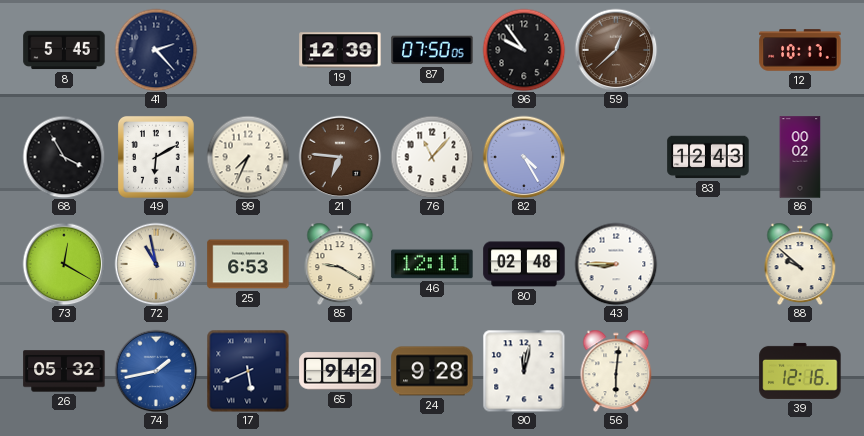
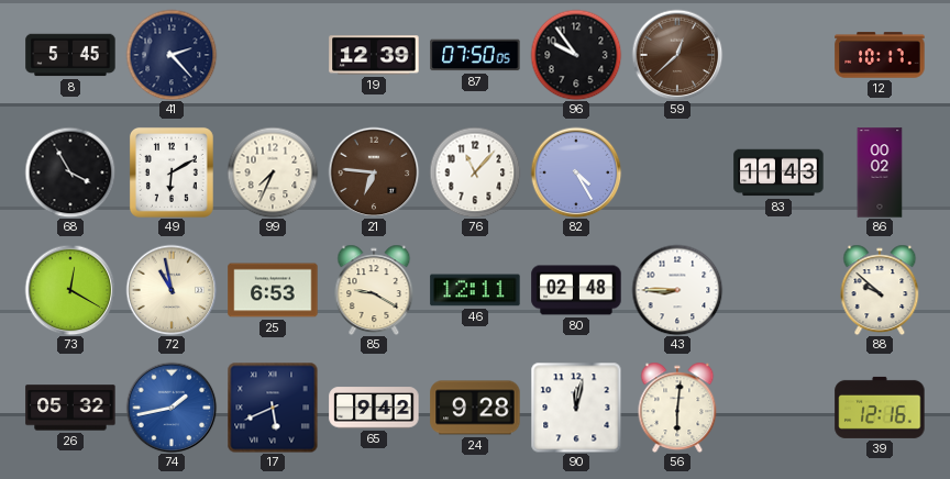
83: 12:43 -> 11:43 (778, 172)
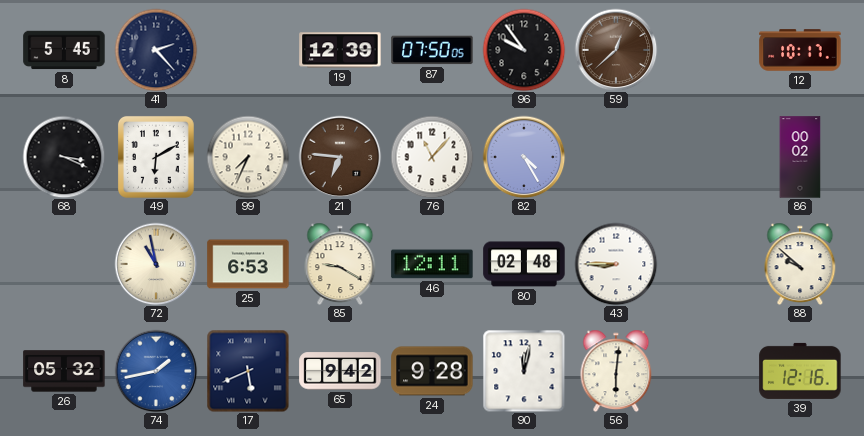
68: 3:55 -> 3:19 (64, 157)
83: 11:43 -> none (778, 172)
73: 12:20 -> none (70, 290)
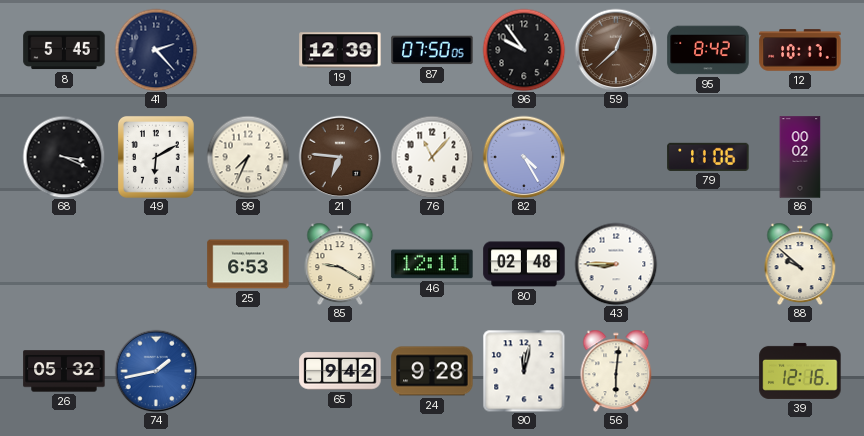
95: none -> 8:42 (708, 50)
79: none -> 11:06 (708, 157)
72: 10:58 -> none (156, 264)
17: 5:41 -> none (248, 371)
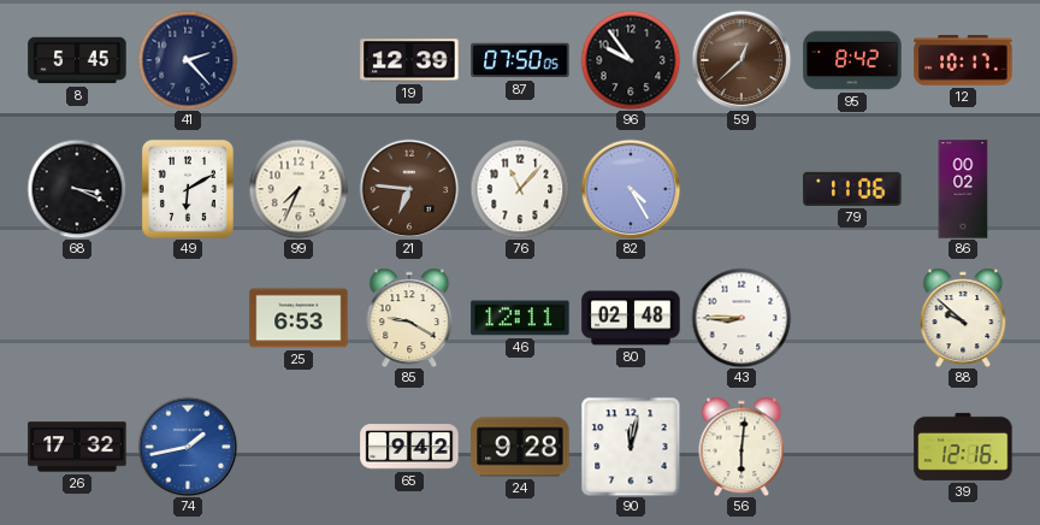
26: 05:32 -> 17:32 (77, 447)
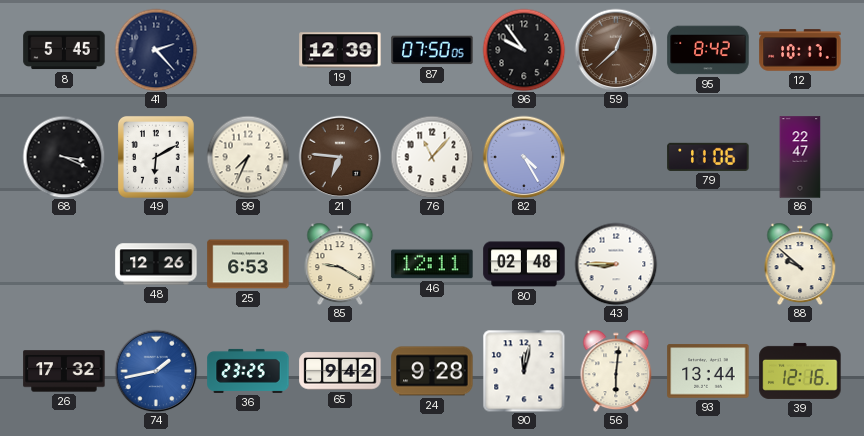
86: 00:02 -> 22:47 (800, 157)
48: none -> 12:26 (156, 264)
36: none -> 23:25 (248, 371)
93: none -> 13:44 (708, 371)
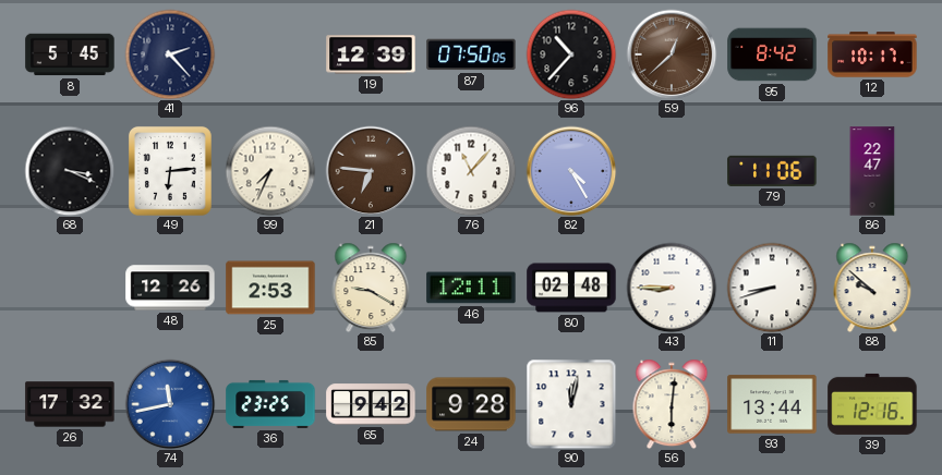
96: 9:54 -> 10:37 (571, 54)
49: 6:10 -> 6:14 (170, 171)
25: 6:53 -> 2:53 (270, 288)
11: none -> 8:42 (772, 288)
74: 1:43 -> 11:43 (170, 404)
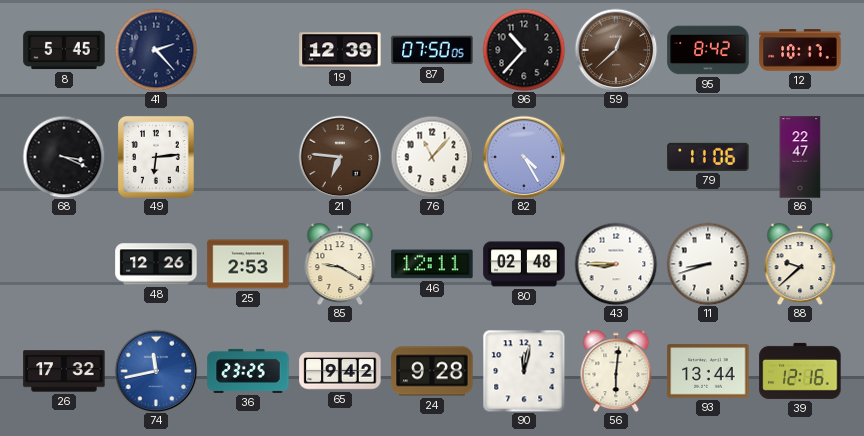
99: 7:34 -> none (270, 171)
88: 9:52 -> 9:38 (800, 264)
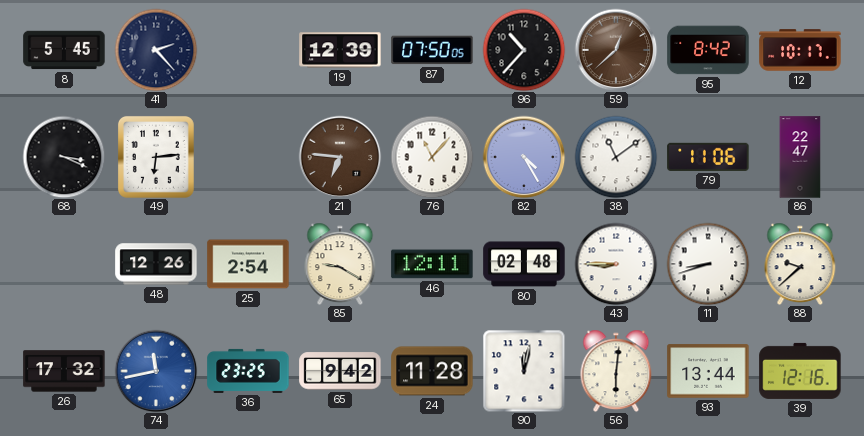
38: none -> 11:09 (616, 157)
25: 2:53 -> 2:54 (248, 264)
24: 9:28 -> 11:28 (432, 371)
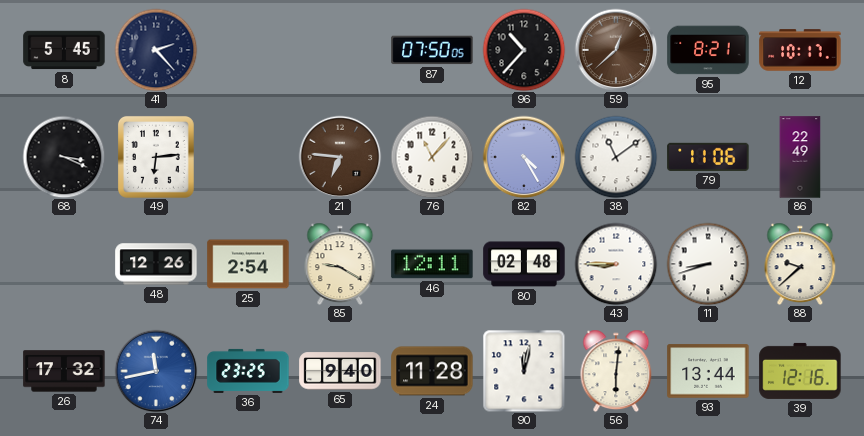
19: 12:39 -> none (340, 50)
95: 8:42 -> 8:21 (708, 50)
86: 22:47 -> 22:49 (800, 157)
65: 9:42 -> 9:40 (340, 371)
